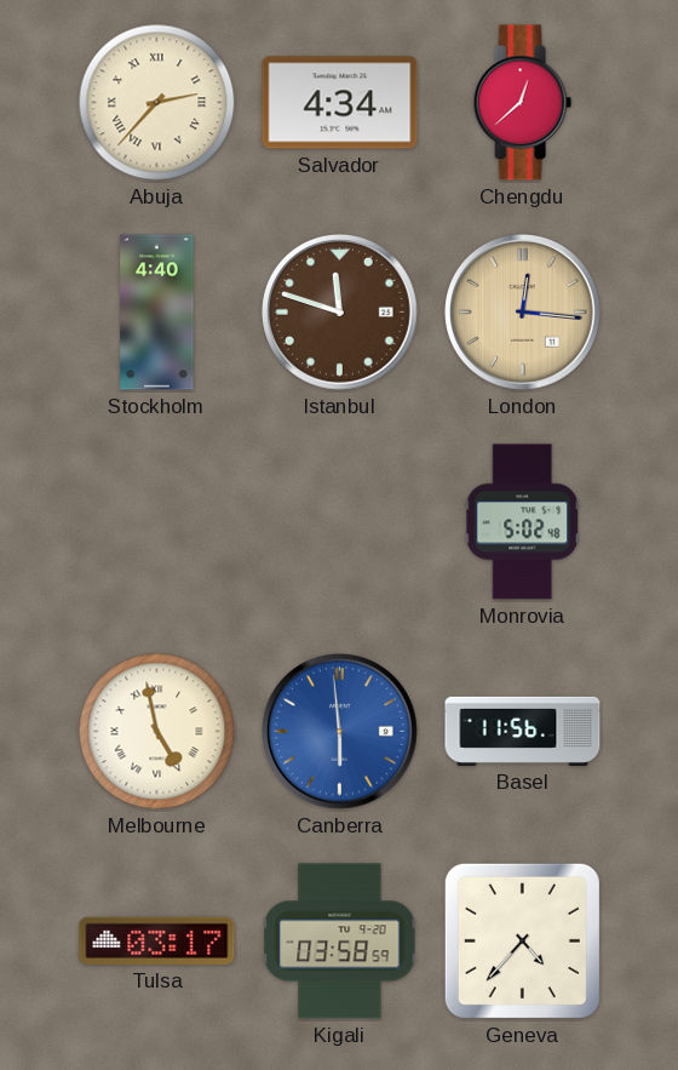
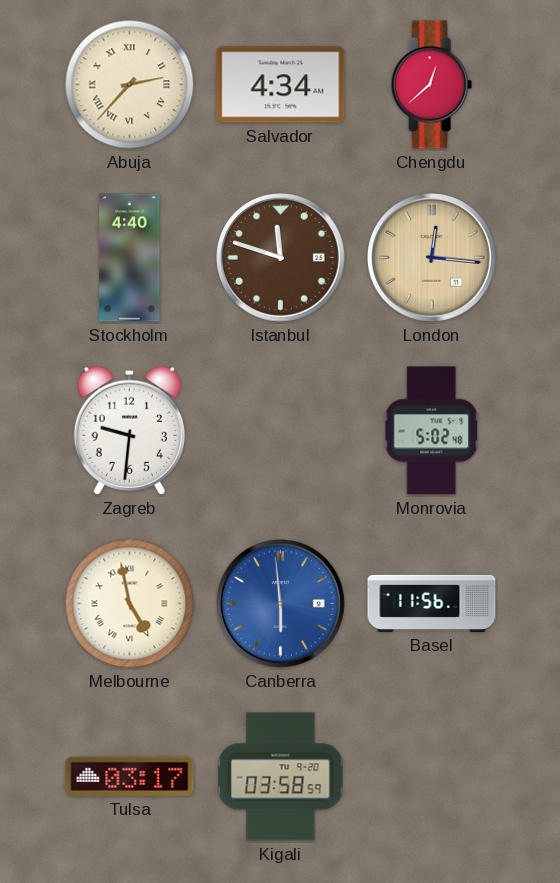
Zagreb: none -> 9:31 (129, 430)
Geneva: 4:37 -> none (522, 940)
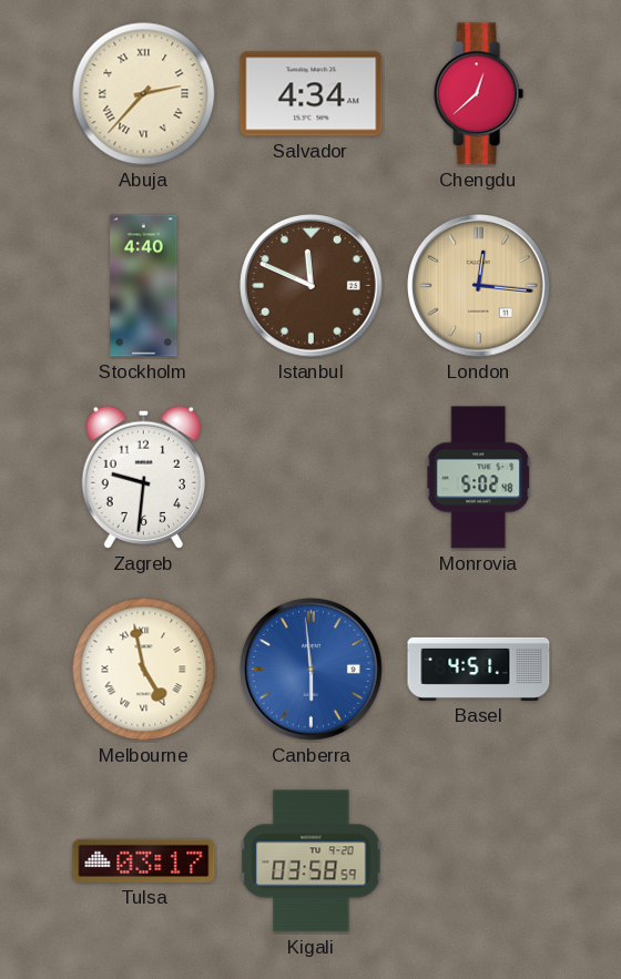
Istanbul: 11:48 -> 11:49 (312, 286)
Basel: 11:56 -> 4:51 (479, 669)
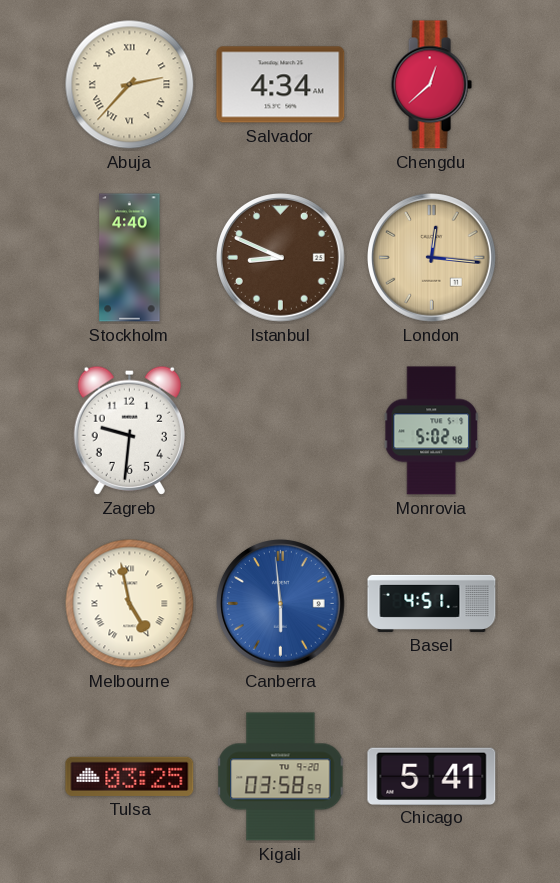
Istanbul: 11:49 -> 8:49 (281, 258)
Tulsa: 03:17 -> 03:25 (130, 776)
Chicago: none -> 5:41 (432, 776)
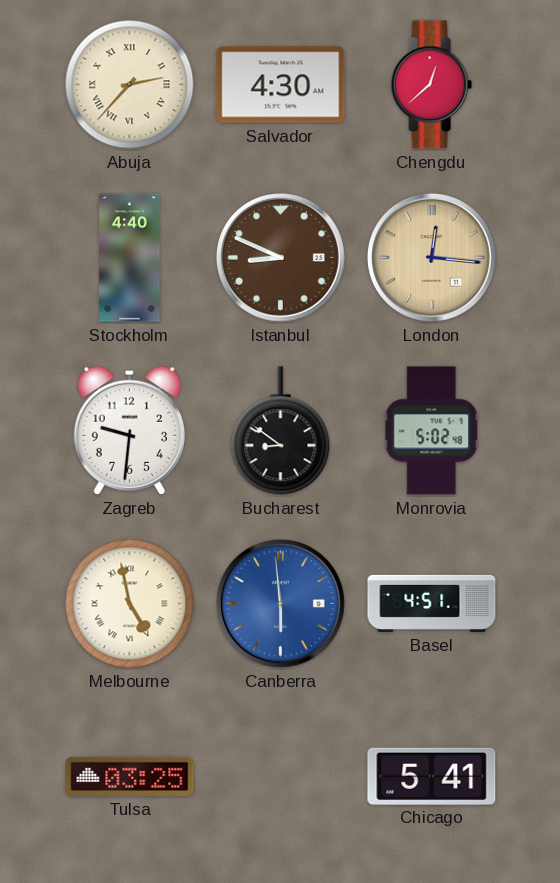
Salvador: 4:34 -> 4:30 (281, 85)
Bucharest: none -> 8:51 (281, 431)
Kigali: 03:58 -> none (281, 777)
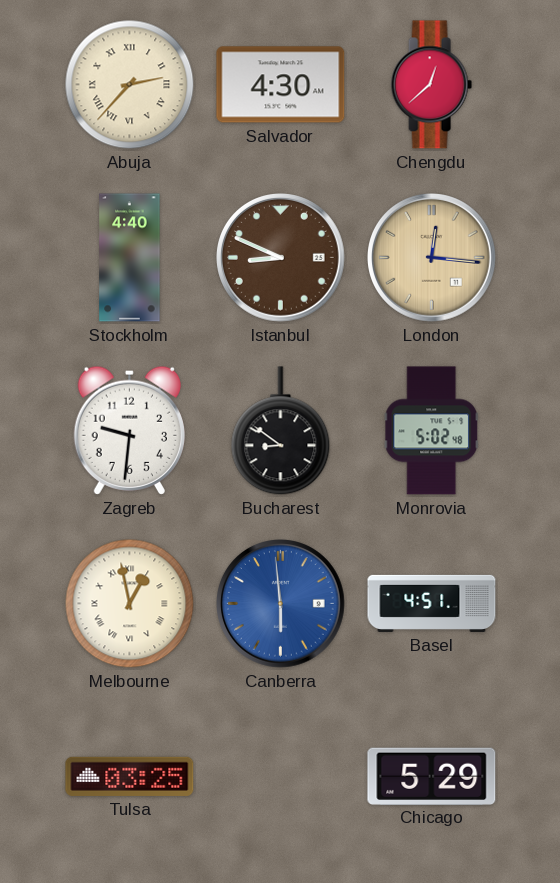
Melbourne: 4:58 -> 12:58 (130, 604)
Chicago: 5:41 -> 5:29 (432, 776)
